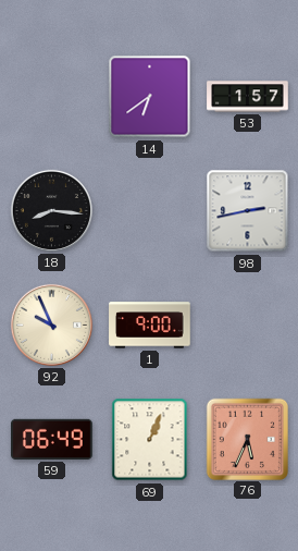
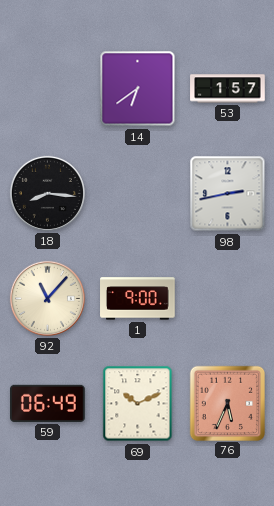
92: 9:56 -> 11:07 (47, 298)
69: 1:04 -> 10:11 (138, 404)
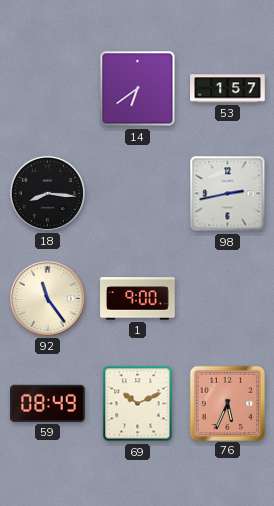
92: 11:07 -> 11:24 (47, 298)
59: 06:49 -> 08:49 (48, 403)
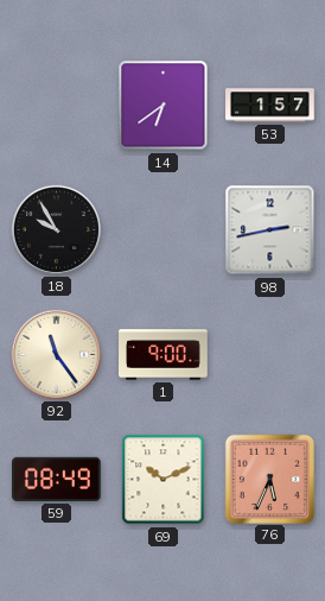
18: 8:16 -> 9:55 (56, 229)
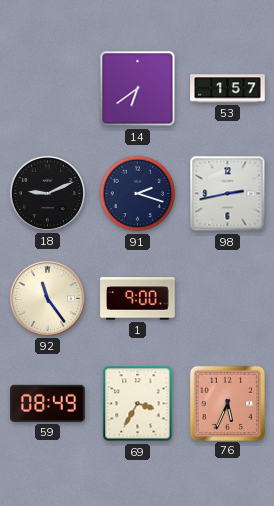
18: 9:55 -> 9:11 (47, 193)
91: none -> 2:18 (138, 194)
69: 10:11 -> 3:35 (138, 404)
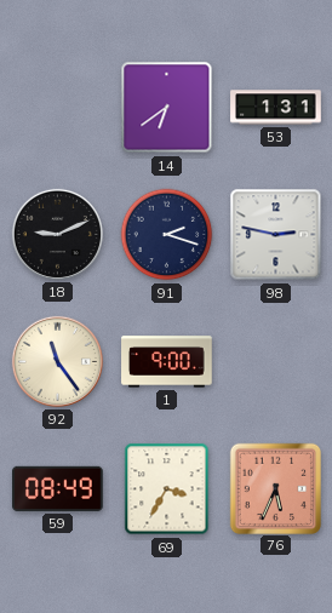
53: 1:57 -> 1:31 (276, 108)
98: 2:43 -> 2:47 (276, 235)
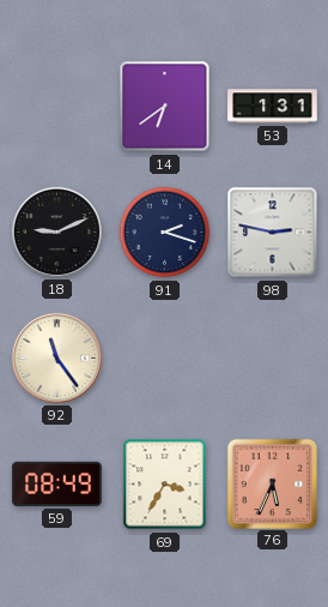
1: 9:00 -> none (167, 362)
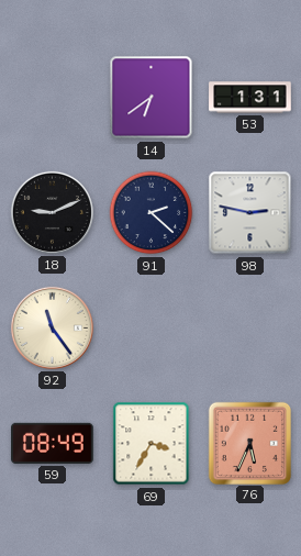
91: 2:18 -> 2:22 (152, 213)
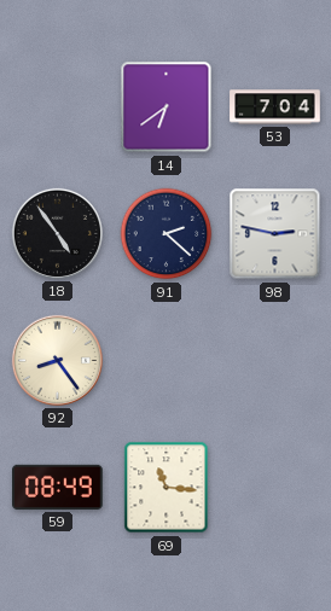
53: 1:31 -> 7:04 (275, 107)
18: 9:11 -> 4:54 (57, 233)
92: 11:24 -> 8:24 (57, 360)
69: 3:35 -> 11:16 (167, 488)
76: 5:34 -> none (249, 443)
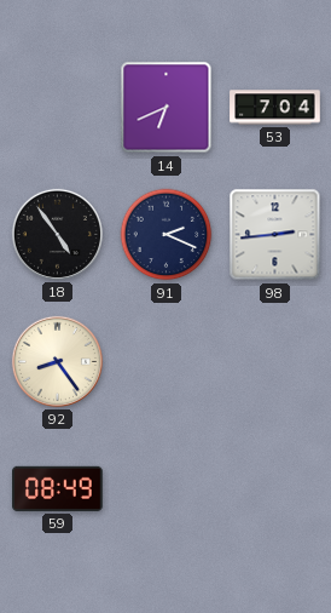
14: 6:39 -> 6:41 (167, 108)
91: 2:22 -> 2:19 (167, 235)
98: 2:47 -> 2:44 (275, 235)
69: 11:16 -> none (167, 488)
